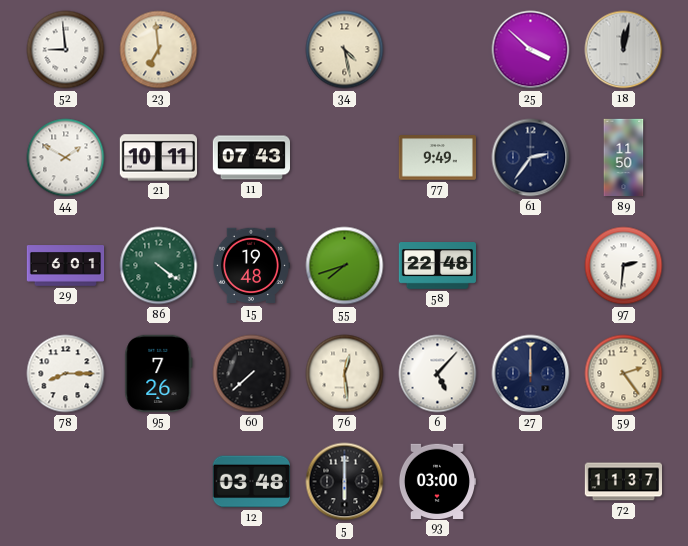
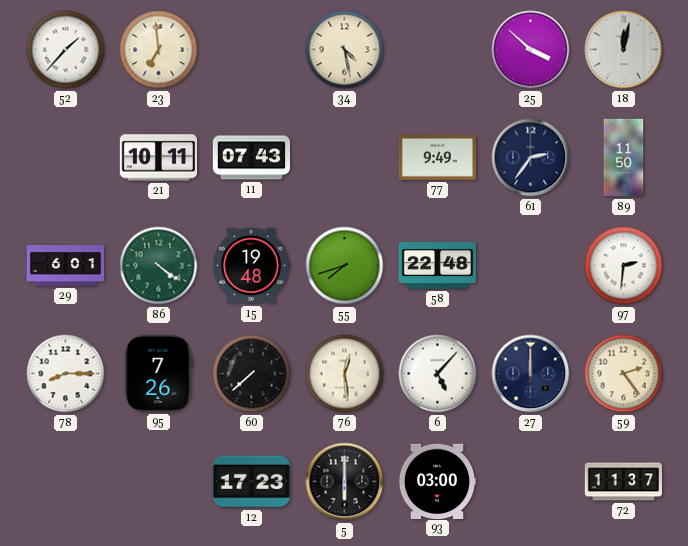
52: 8:59 -> 1:37 (66, 50)
44: 1:50 -> none (66, 158)
12: 03:48 -> 17:23 (251, 482)
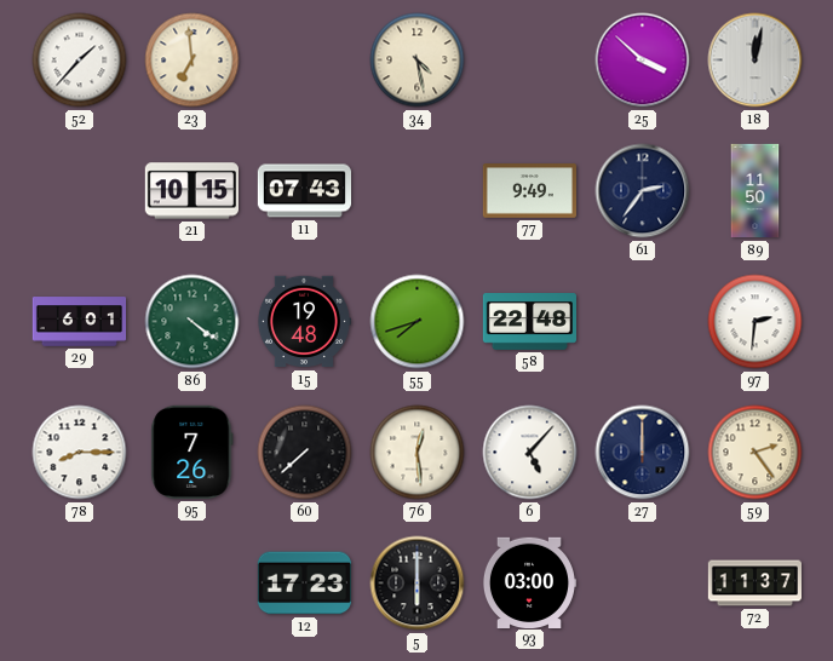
21: 10:11 -> 10:15 (191, 191)
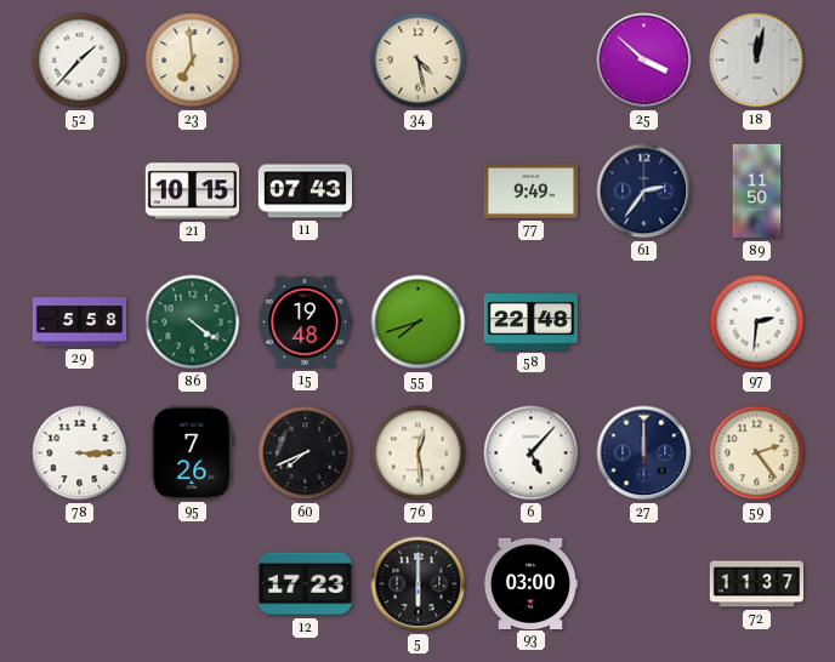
29: 6:01 -> 5:58 (80, 323)
78: 8:15 -> 3:15 (80, 453)
60: 7:38 -> 7:41 (306, 453)
